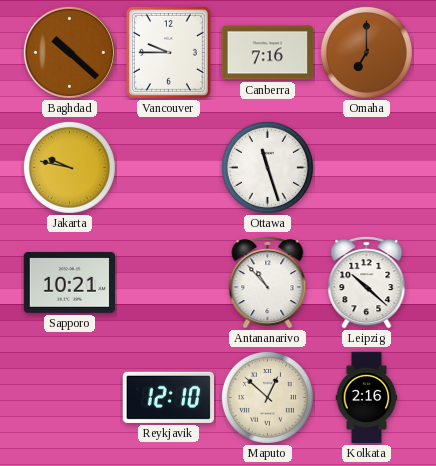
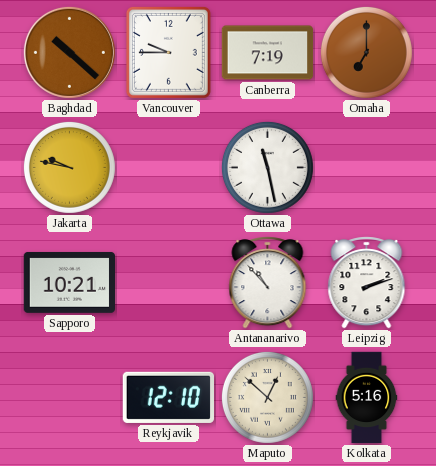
Canberra: 7:16 -> 7:19 (268, 53)
Ottawa: 11:27 -> 11:28 (267, 167)
Leipzig: 10:22 -> 2:12 (367, 283)
Kolkata: 2:16 -> 5:16 (367, 398)
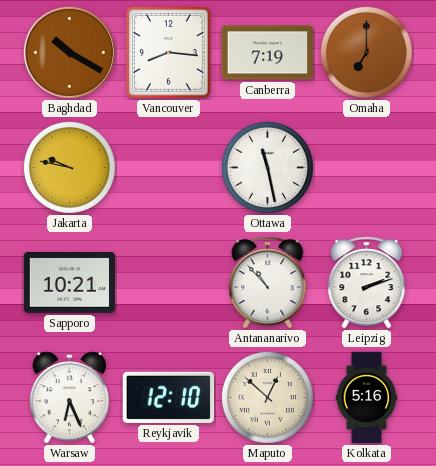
Baghdad: 10:22 -> 10:20 (69, 52)
Vancouver: 9:45 -> 8:16 (168, 52)
Warsaw: none -> 6:26 (70, 398)
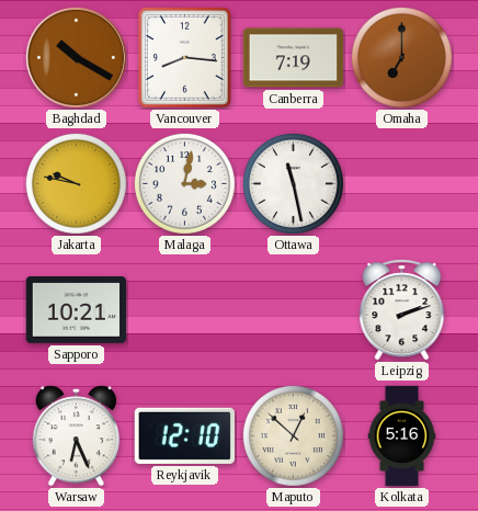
Malaga: none -> 3:02 (184, 183)
Antananarivo: 10:53 -> none (268, 283)
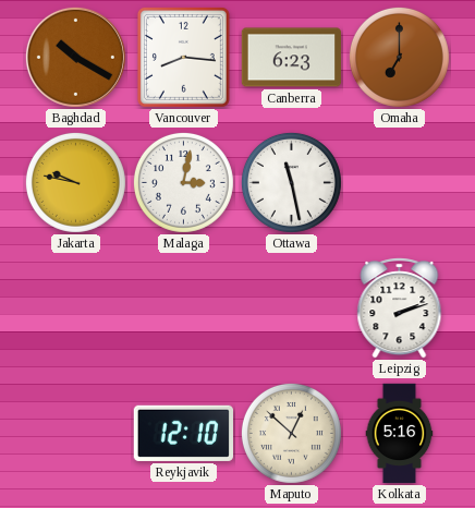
Canberra: 7:19 -> 6:23 (292, 58)
Sapporo: 10:21 -> none (76, 309)
Warsaw: 6:26 -> none (77, 436)
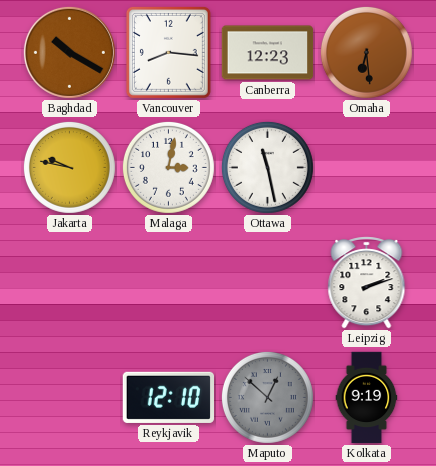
Canberra: 6:23 -> 12:23 (268, 53)
Omaha: 7:00 -> 6:29 (366, 52)
Maputo dial: cream -> grey (267, 397)
Kolkata: 5:16 -> 9:19 (367, 398)
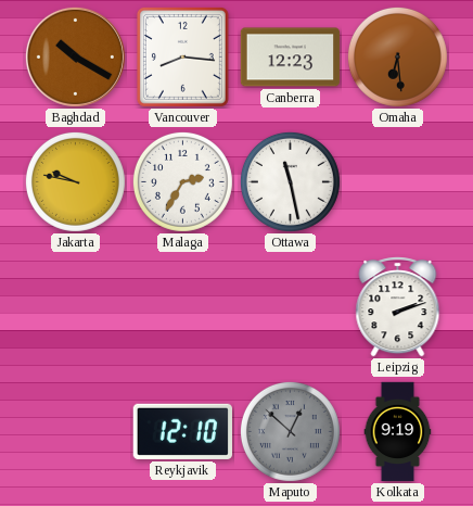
Malaga: 3:02 -> 2:35 (182, 181)
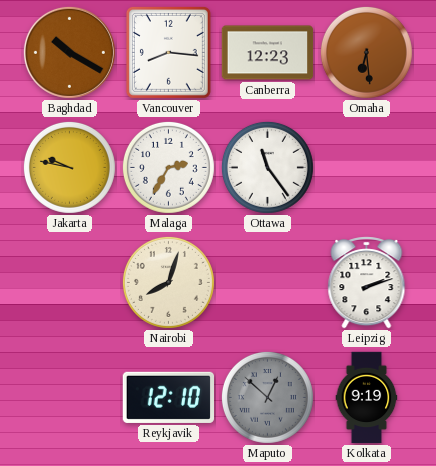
Ottawa: 11:28 -> 11:24 (267, 167)
Nairobi: none -> 8:03 (168, 282)
